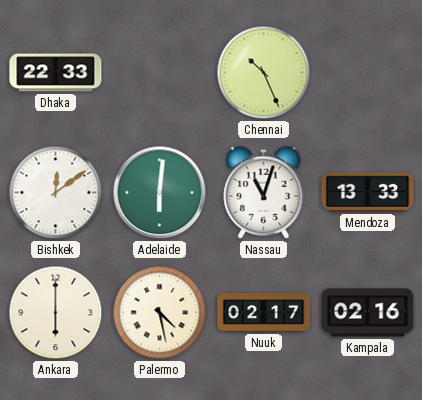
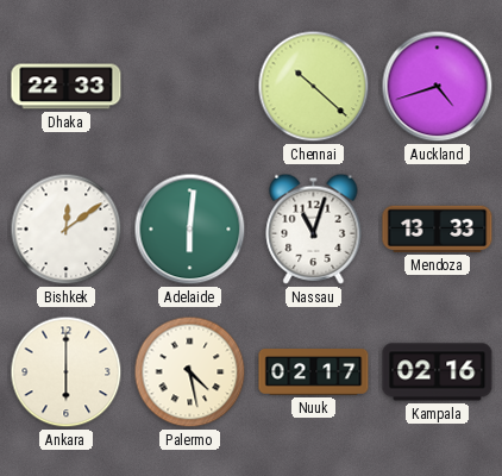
Chennai: 10:26 -> 10:22 (314, 87)
Auckland: none -> 4:42 (438, 87)
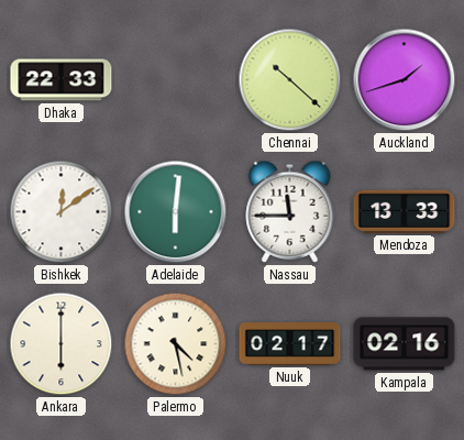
Auckland: 4:42 -> 1:42 (405, 80)
Nassau: 11:03 -> 11:45 (290, 211)
